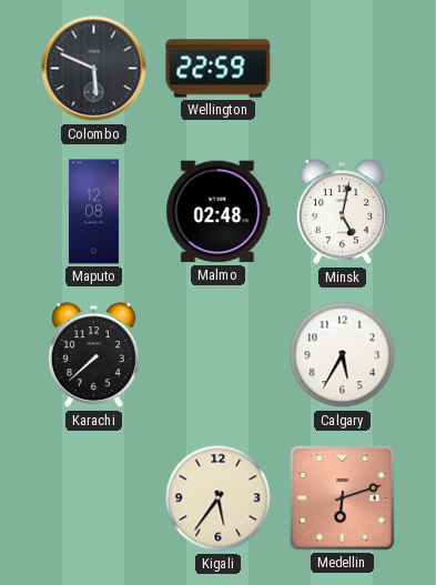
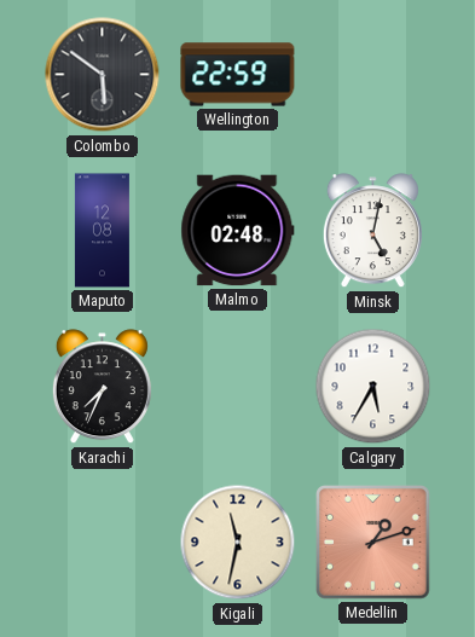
Colombo: 5:49 -> 5:51 (103, 75)
Karachi: 7:38 -> 7:34 (102, 387)
Kigali: 5:36 -> 11:32 (238, 543)
Medellin: 6:12 -> 1:12 (373, 543)
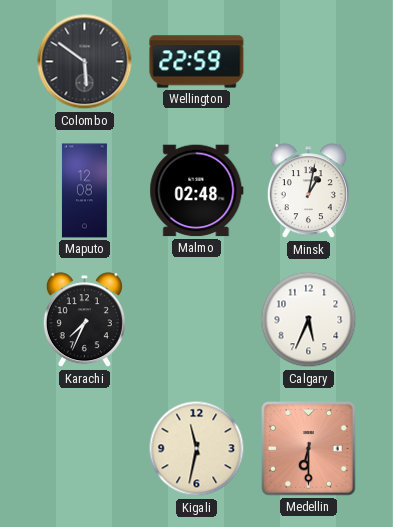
Minsk: 5:02 -> 1:02 (308, 191)
Calgary: 5:35 -> 5:34 (309, 320)
Medellin: 1:12 -> 6:30 (309, 449)
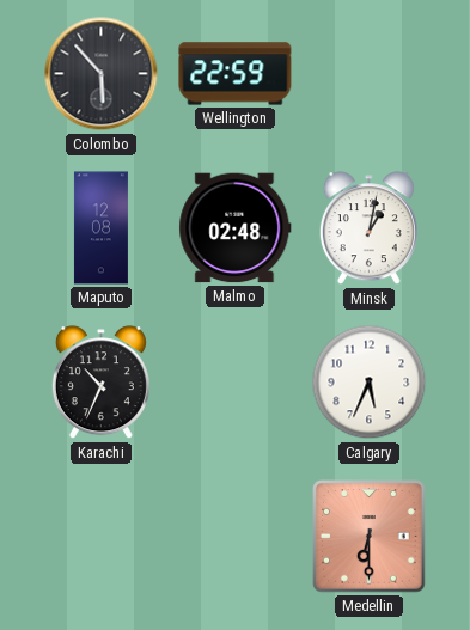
Colombo: 5:51 -> 5:53 (102, 74)
Karachi: 7:34 -> 10:34 (100, 383)
Kigali: 11:32 -> none (197, 449)
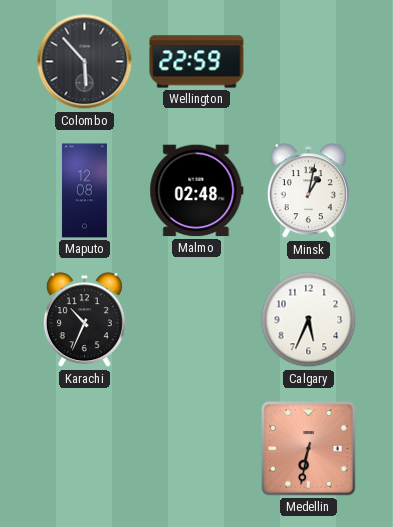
Medellin: 6:30 -> 6:32 (309, 449)
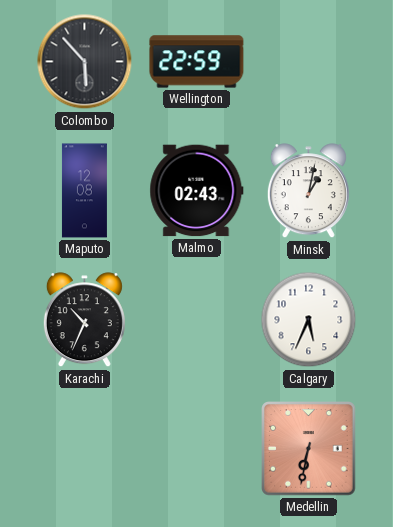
Malmo: 02:48 -> 02:43 (197, 191)
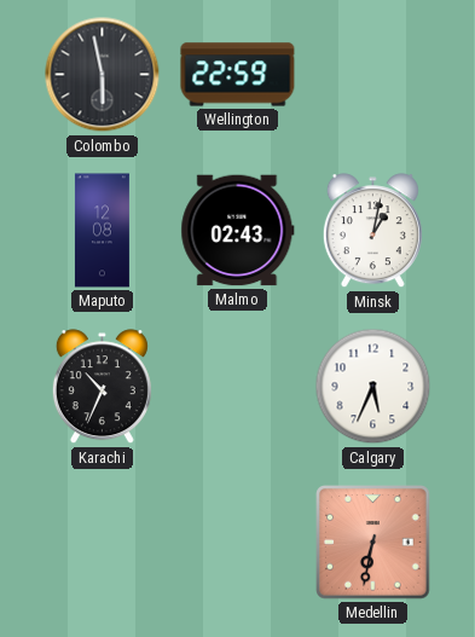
Colombo: 5:53 -> 5:58 (103, 75)
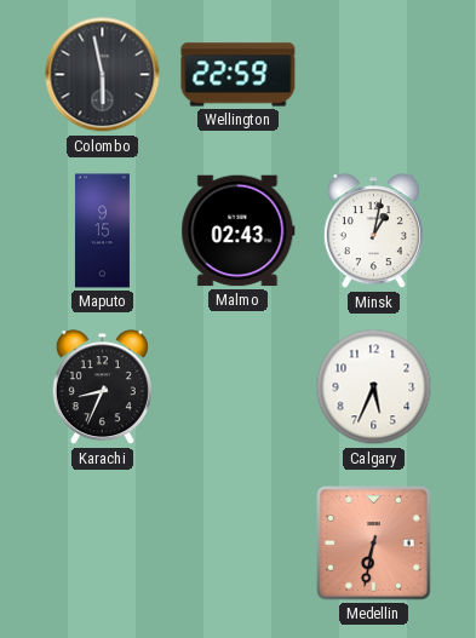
Maputo: 12:08 -> 9:15 (102, 231)
Karachi: 10:34 -> 8:34 (102, 387)
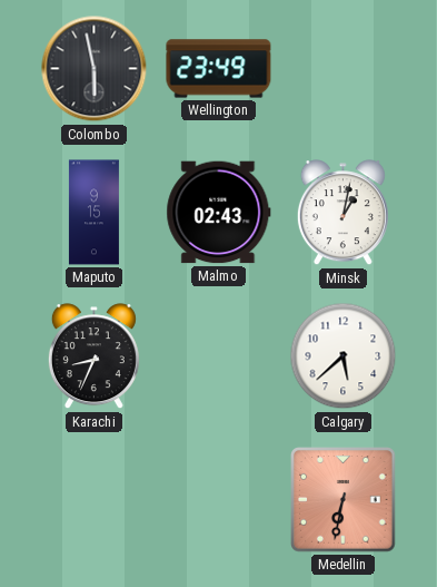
Wellington: 22:59 -> 23:49 (219, 69)
Calgary: 5:34 -> 5:38 (344, 356)
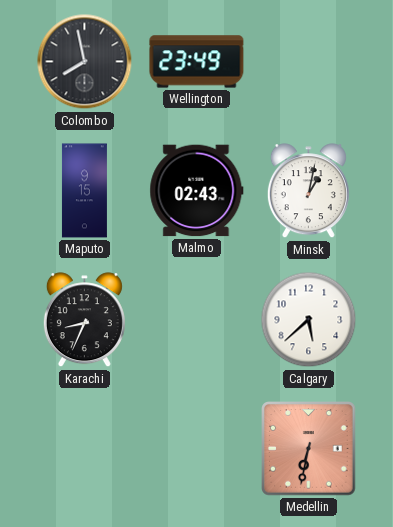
Colombo: 5:58 -> 7:58 (85, 62)
